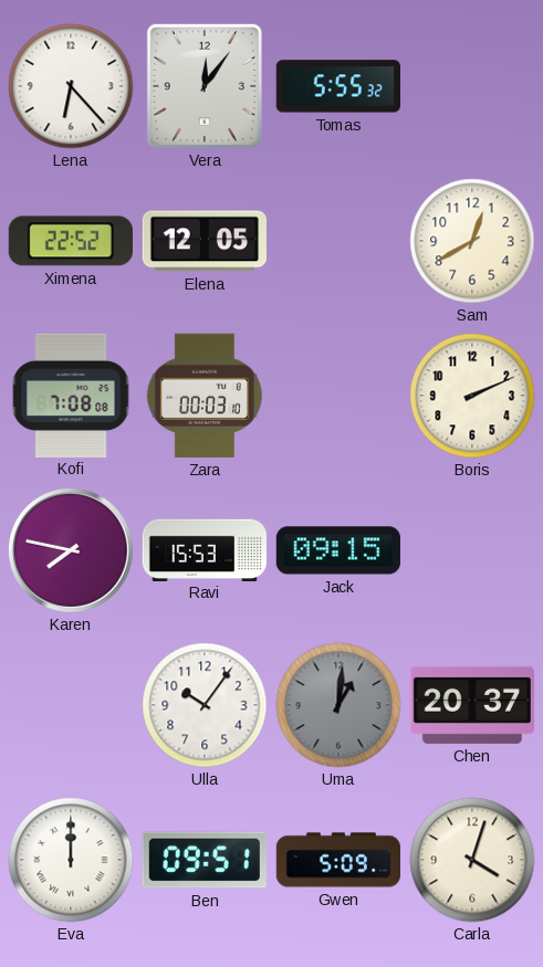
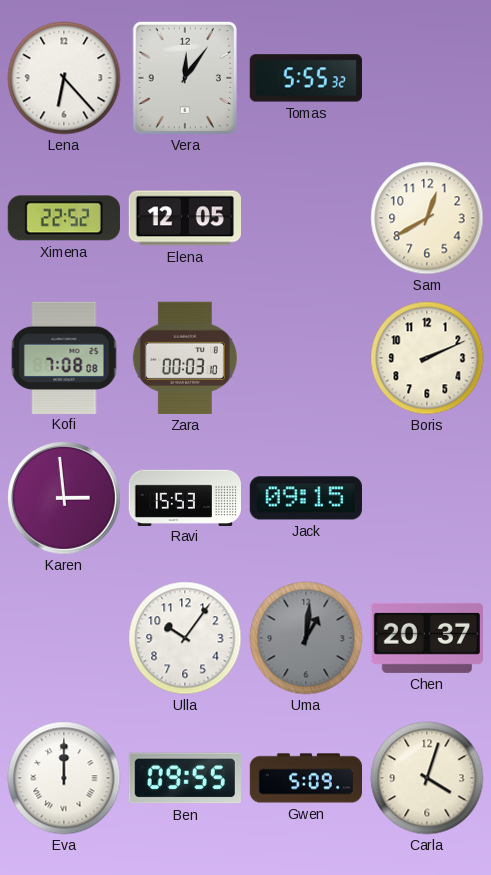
Karen: 7:47 -> 2:59 (65, 499)
Ben: 09:51 -> 09:55 (185, 778)
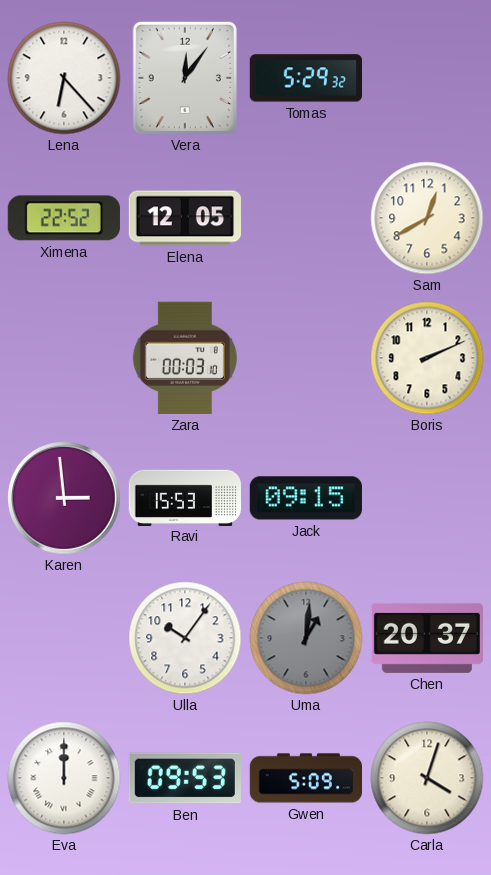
Tomas: 5:55 -> 5:29 (306, 78)
Kofi: 7:08 -> none (64, 357)
Ben: 09:55 -> 09:53 (185, 778)
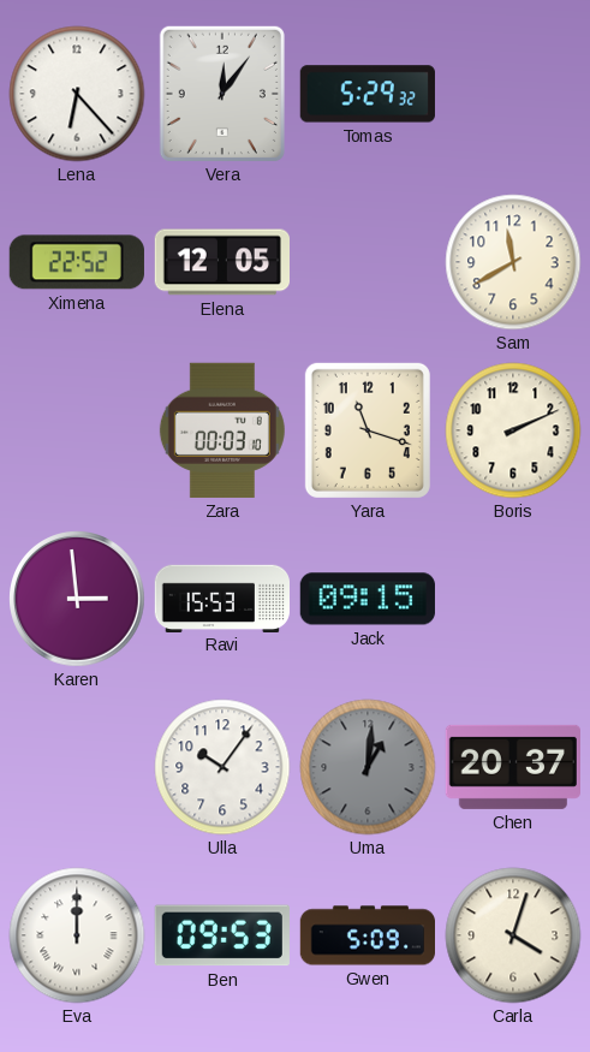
Sam: 12:40 -> 11:40 (513, 262)
Yara: none -> 11:18 (368, 430)
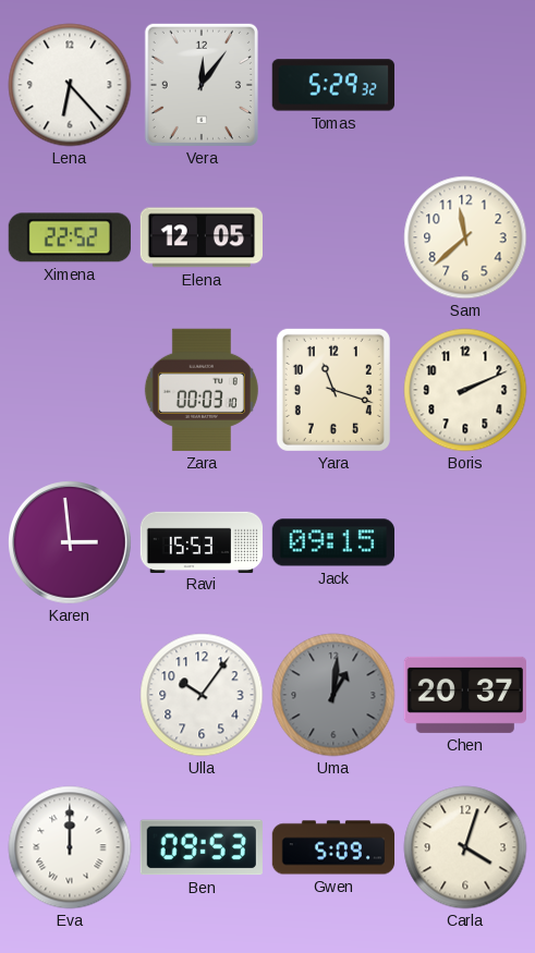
Sam: 11:40 -> 11:38 (465, 237)
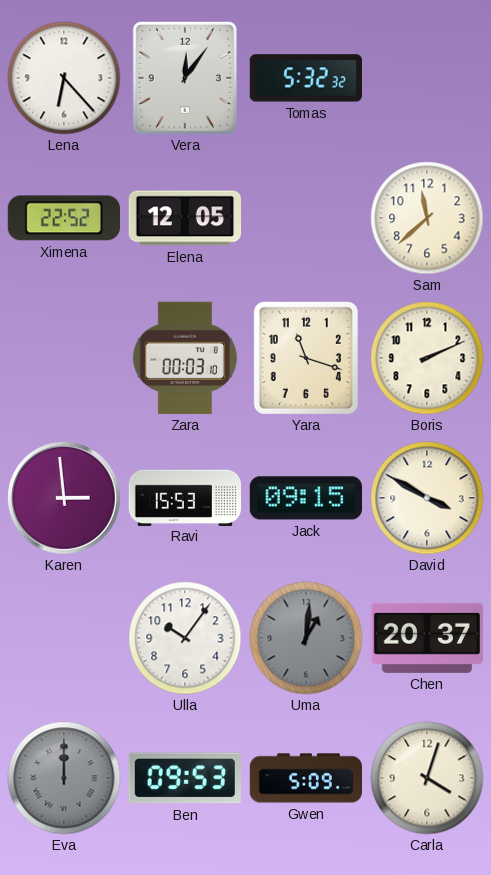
Tomas: 5:29 -> 5:32 (306, 78)
David: none -> 3:50 (427, 498)
Eva dial: white -> grey (64, 778)
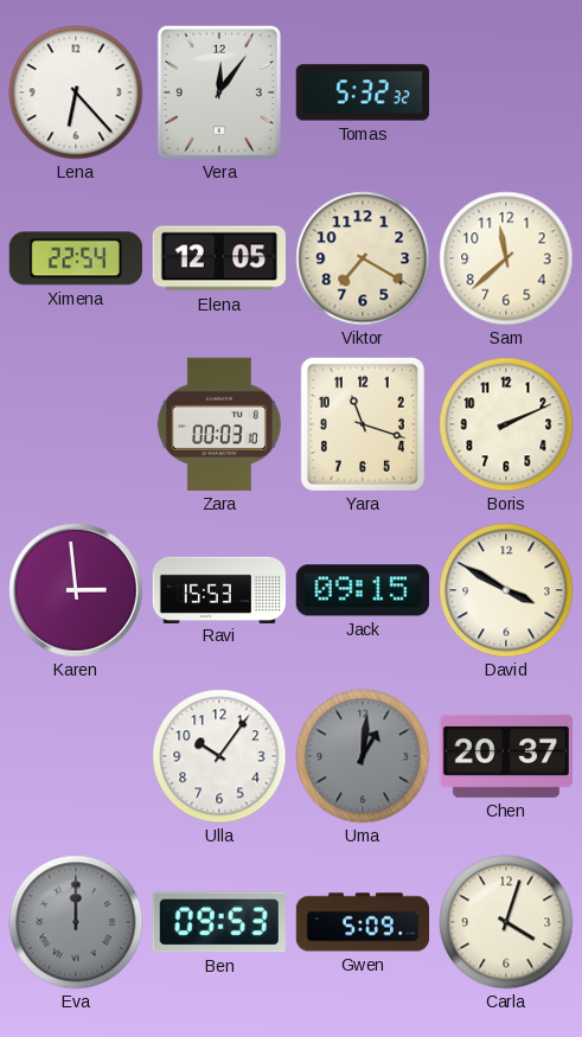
Ximena: 22:52 -> 22:54 (76, 258)
Viktor: none -> 7:20 (363, 258)
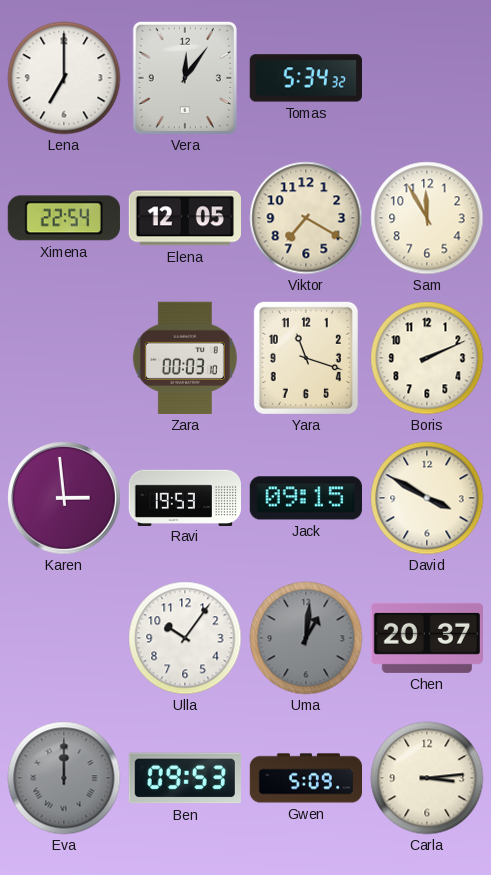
Lena: 6:23 -> 7:00 (64, 78)
Tomas: 5:32 -> 5:34 (306, 78)
Sam: 11:38 -> 11:55 (427, 218)
Ravi: 15:53 -> 19:53 (184, 497)
Carla: 4:03 -> 3:14 (427, 778)
